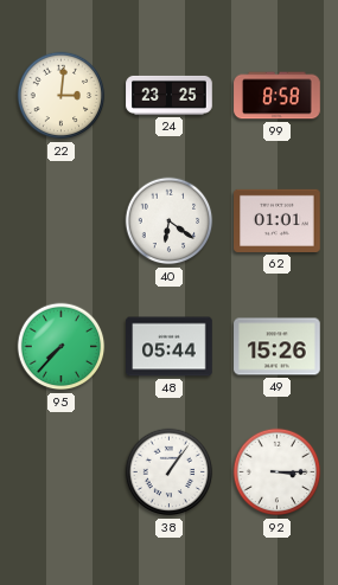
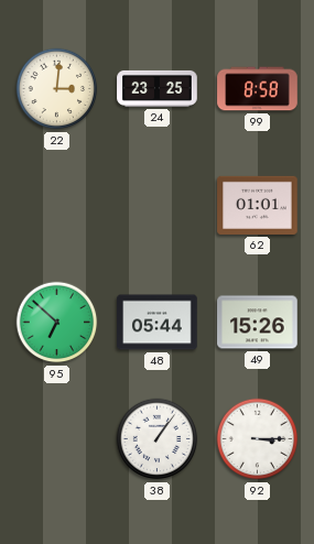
40: 6:21 -> none (170, 221)
95: 7:37 -> 6:52 (57, 323)
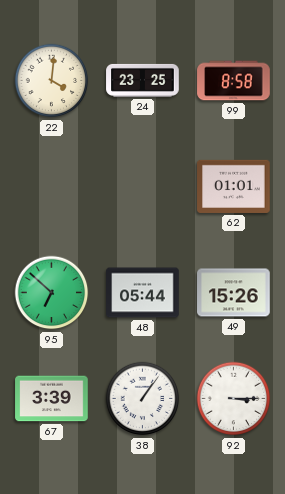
22: 3:01 -> 4:01 (52, 81)
67: none -> 3:39 (52, 399)
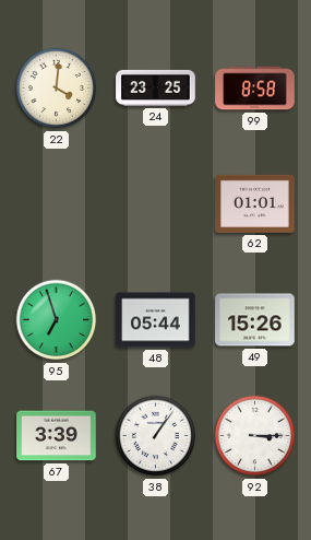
95: 6:52 -> 6:57 (57, 320)
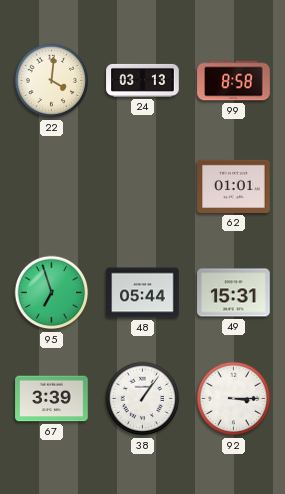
24: 23:25 -> 03:13 (143, 80)
49: 15:26 -> 15:31 (234, 293)
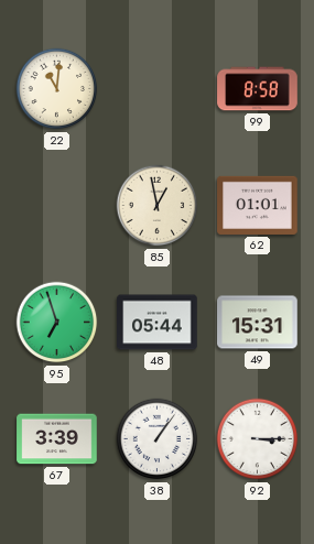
22: 4:01 -> 11:01 (57, 89)
24: 03:13 -> none (143, 80)
85: none -> 12:58 (158, 206)
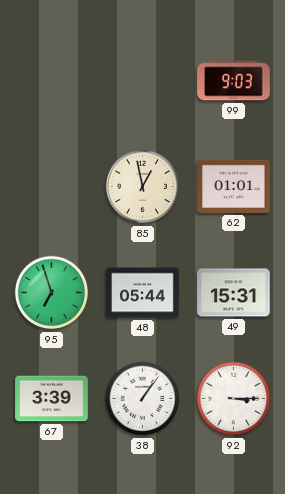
22: 11:01 -> none (57, 89)
99: 8:58 -> 9:03 (234, 81)
